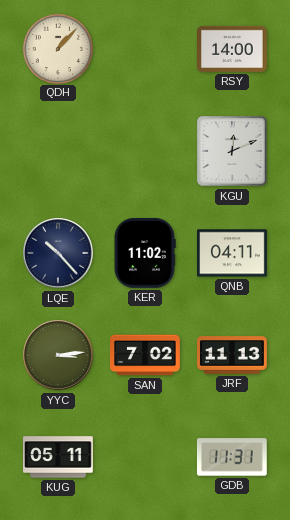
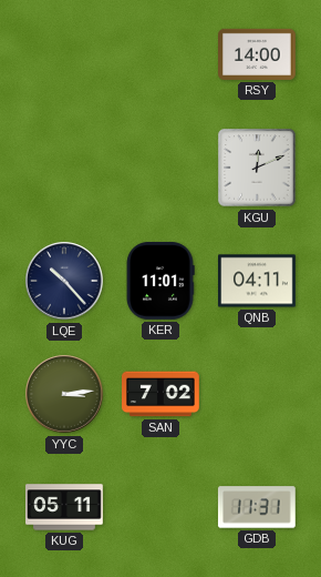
QDH: 1:07 -> none (57, 48)
KER: 11:02 -> 11:01 (161, 282)
JRF: 11:13 -> none (232, 355)
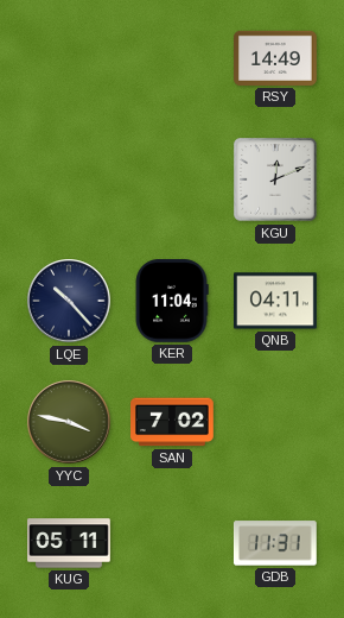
RSY: 14:00 -> 14:49 (276, 58)
KER: 11:01 -> 11:04 (172, 302)
YYC: 3:14 -> 3:47 (69, 422)
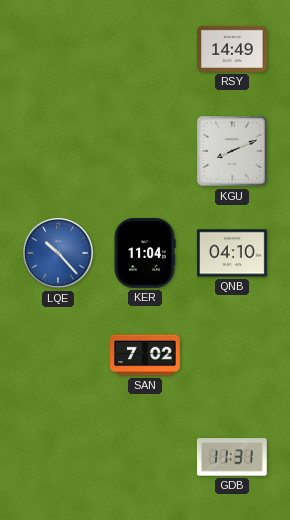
KGU: 12:11 -> 8:11 (232, 151)
LQE dial: navy -> blue (58, 253)
QNB: 04:11 -> 04:10 (233, 253)
YYC: 3:47 -> none (69, 422)
KUG: 05:11 -> none (70, 543)
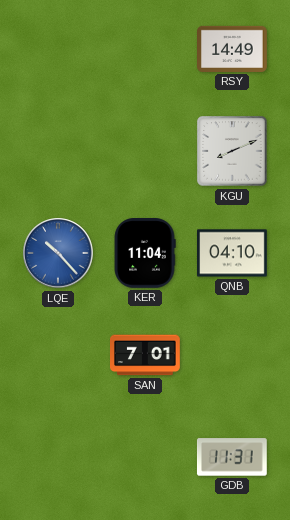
SAN: 7:02 -> 7:01 (146, 355)
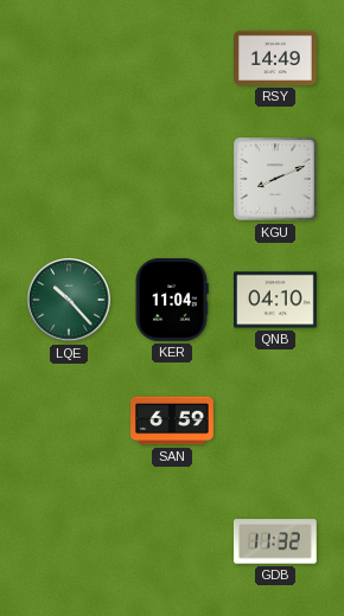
LQE dial: blue -> green (69, 300)
SAN: 7:01 -> 6:59 (173, 421)
GDB: 11:31 -> 11:32 (275, 541)
